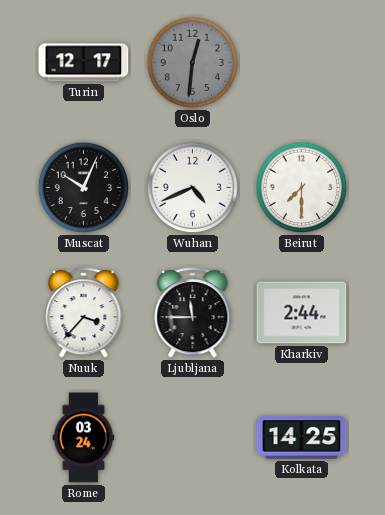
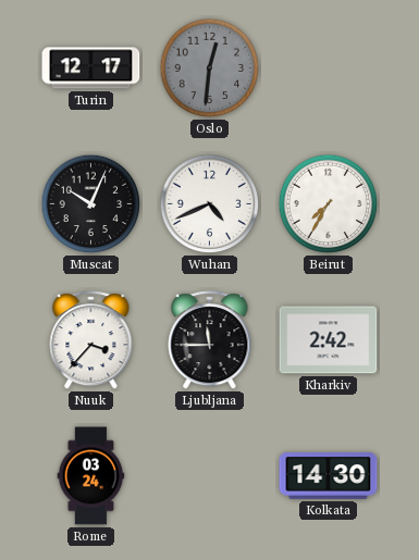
Beirut: 7:30 -> 7:35 (329, 204)
Kharkiv: 2:44 -> 2:42 (329, 340)
Kolkata: 14:25 -> 14:30 (329, 476)
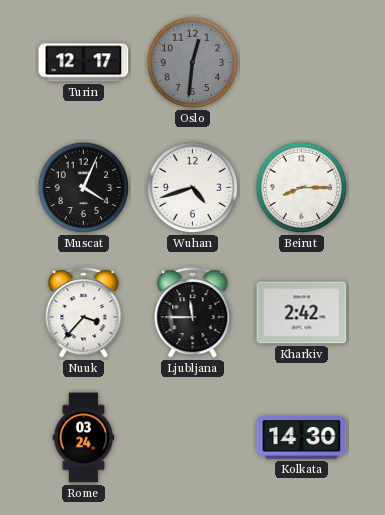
Muscat: 10:04 -> 4:04 (84, 188)
Wuhan: 4:41 -> 4:42 (193, 188)
Beirut: 7:35 -> 8:15 (302, 188)
